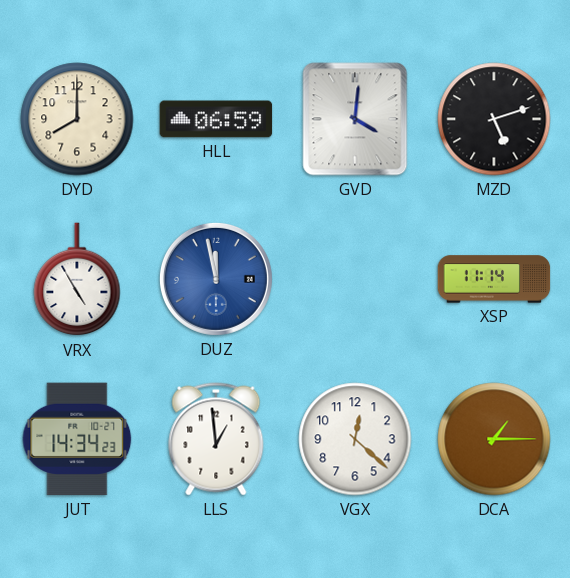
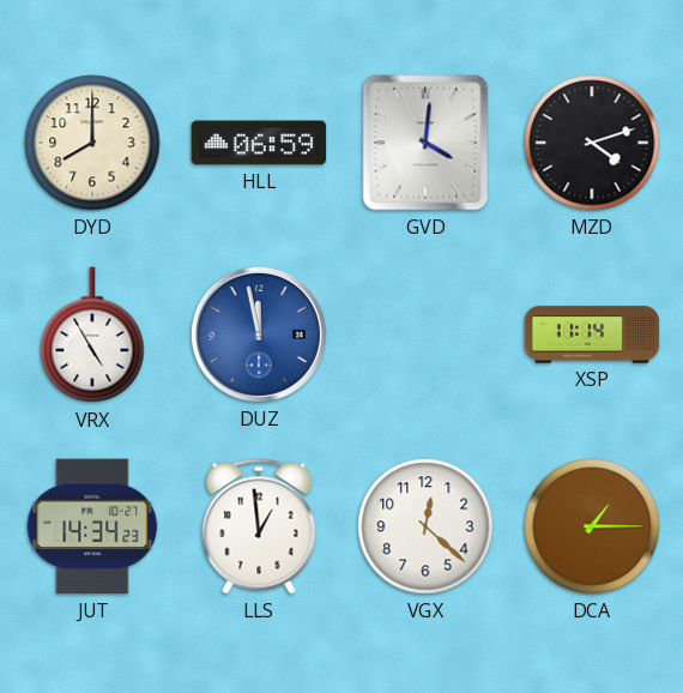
MZD: 5:12 -> 4:12 (592, 143)
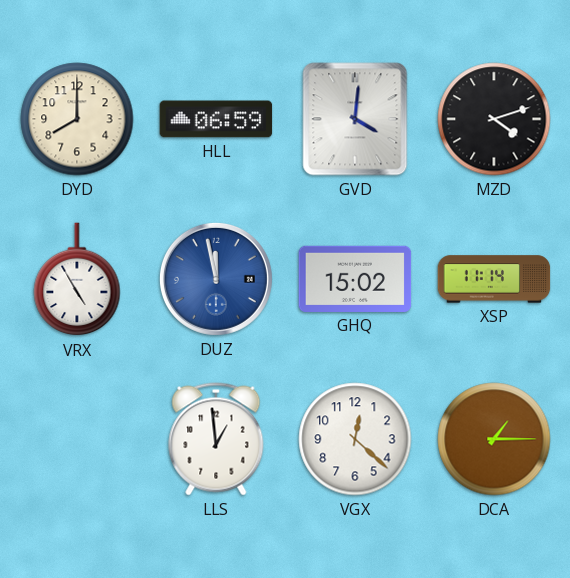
GHQ: none -> 15:02 (355, 279)
JUT: 14:34 -> none (92, 526)
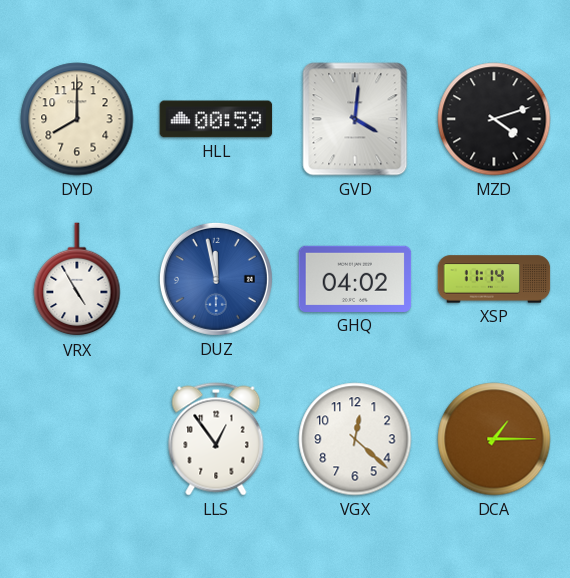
HLL: 06:59 -> 00:59 (216, 119)
GHQ: 15:02 -> 04:02 (355, 279)
LLS: 12:59 -> 12:54 (216, 439)
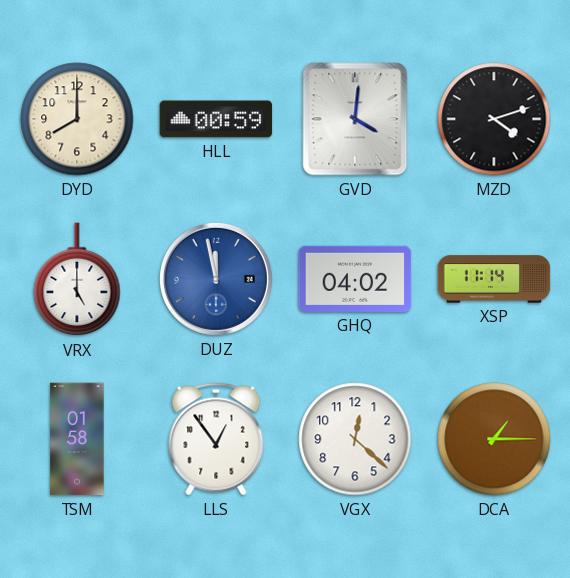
VRX: 4:55 -> 5:00 (77, 280)
TSM: none -> 01:58 (77, 439)
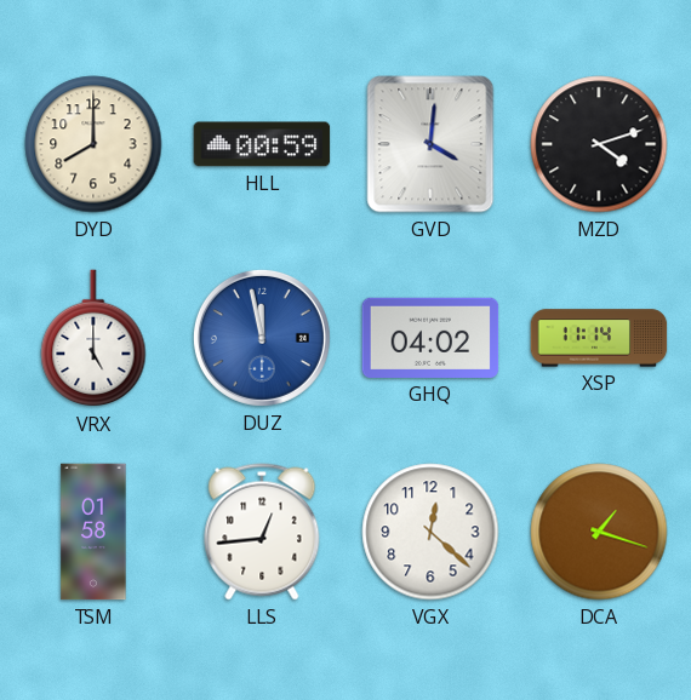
LLS: 12:54 -> 12:44 (262, 532)
DCA: 1:15 -> 1:18 (599, 532)
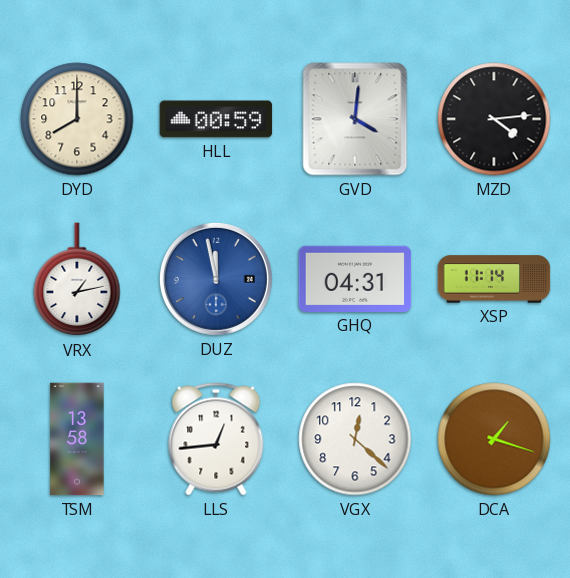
MZD: 4:12 -> 4:14 (494, 119)
VRX: 5:00 -> 1:13 (77, 280)
GHQ: 04:02 -> 04:31 (355, 279)
TSM: 01:58 -> 13:58 (77, 439)
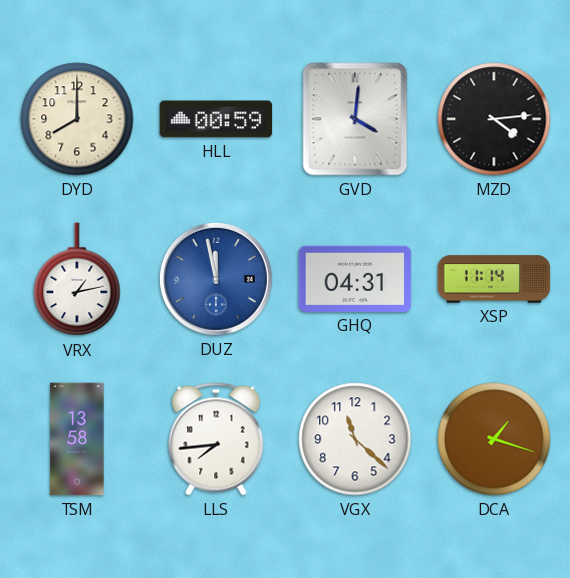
LLS: 12:44 -> 7:44 (216, 439)
VGX: 12:22 -> 11:22 (355, 439)
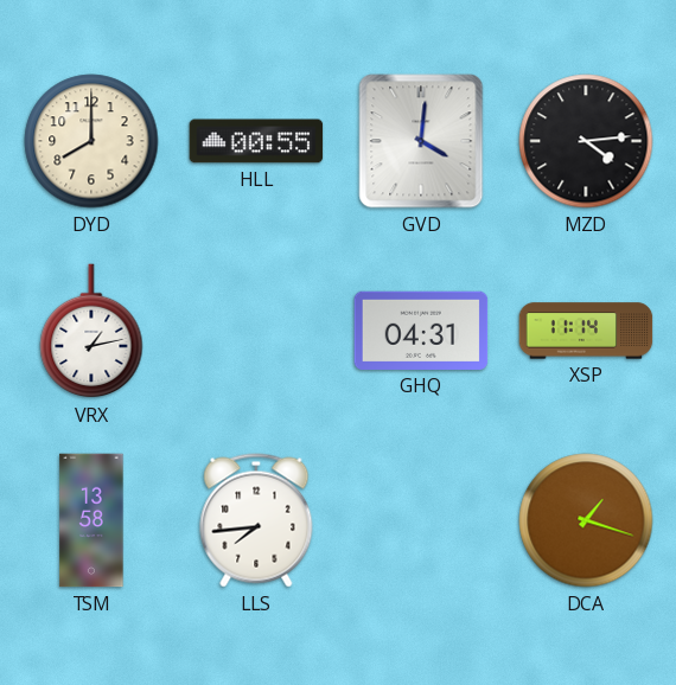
HLL: 00:59 -> 00:55 (256, 141)
DUZ: 11:58 -> none (216, 279)
VGX: 11:22 -> none (355, 439)
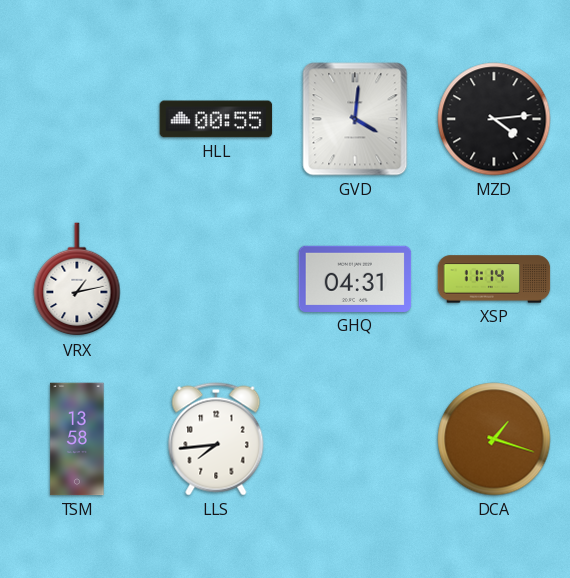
DYD: 8:00 -> none (91, 141)
